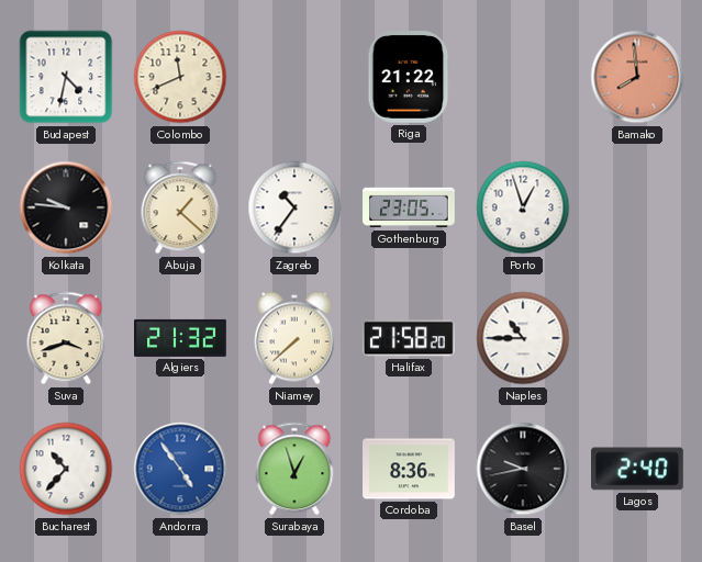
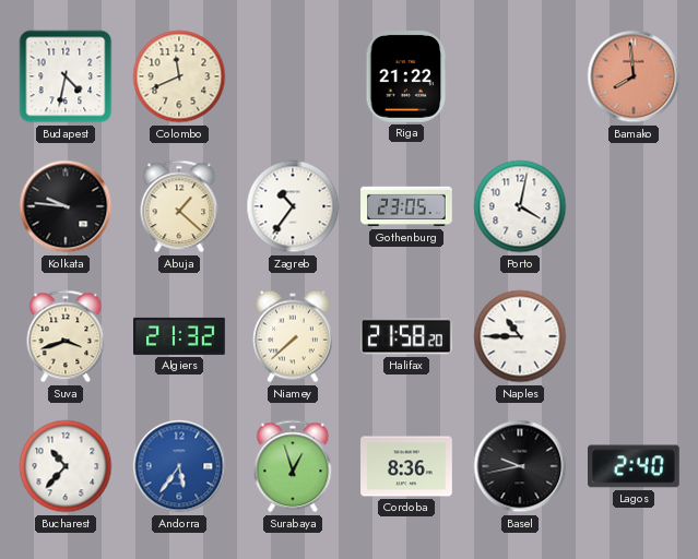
Porto: 12:57 -> 4:02 (520, 206)
Andorra: 4:54 -> 5:36 (179, 466)
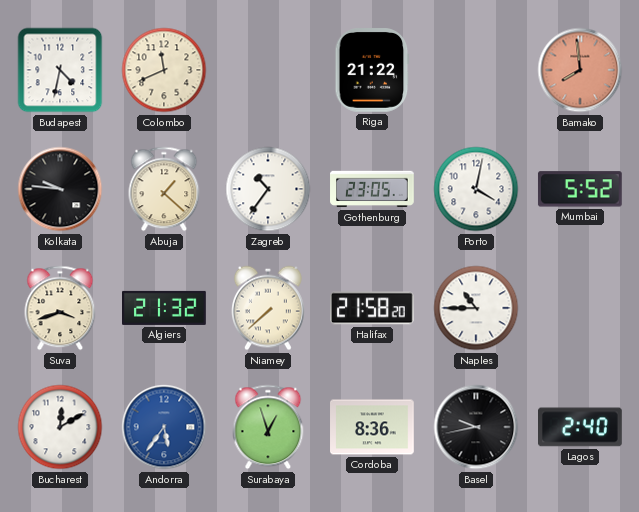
Mumbai: none -> 5:52 (580, 189)
Bucharest: 10:37 -> 12:10 (60, 427)
